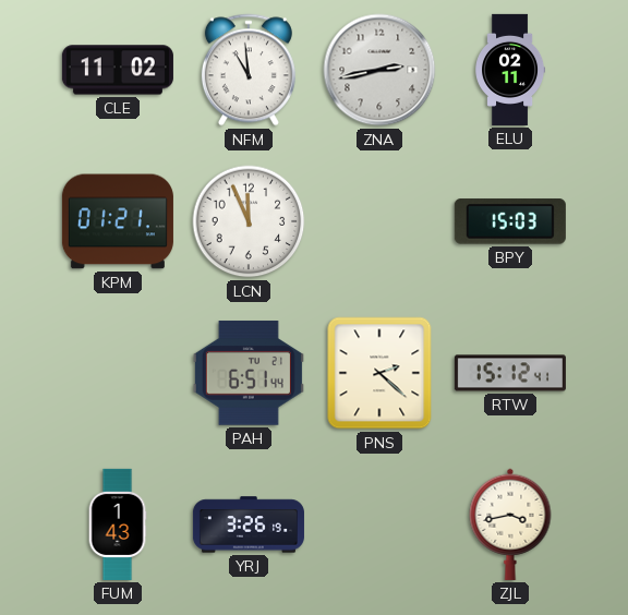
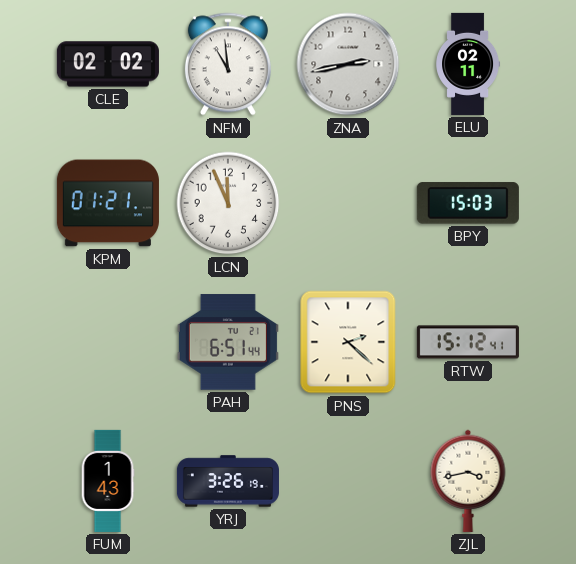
CLE: 11:02 -> 02:02 (108, 64)
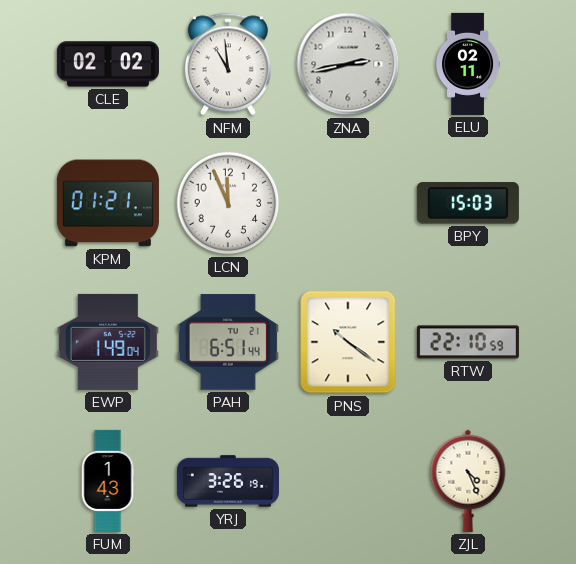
EWP: none -> 1:49 (108, 342)
PNS: 2:22 -> 10:21 (348, 342)
RTW: 15:12 -> 22:10 (468, 342)
ZJL: 3:43 -> 4:26 (468, 481)
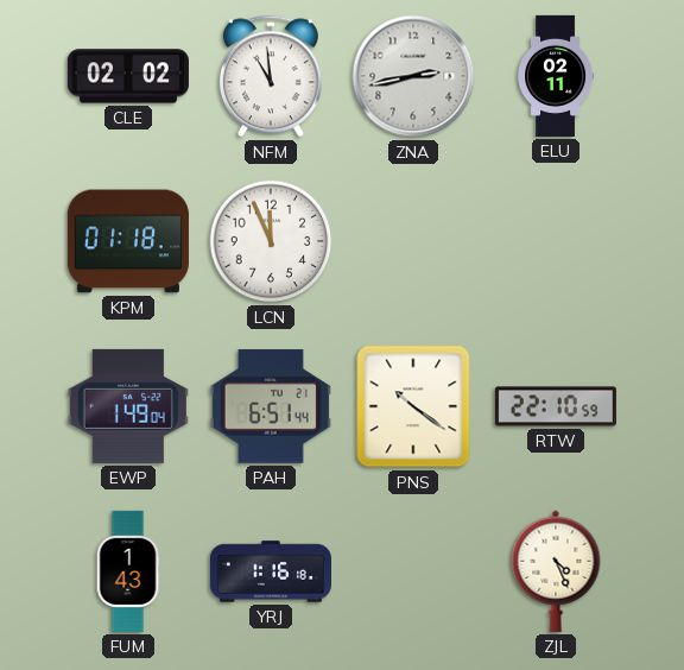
KPM: 01:21 -> 01:18 (128, 241)
BPY: 15:03 -> none (468, 203)
YRJ: 3:26 -> 1:16 (271, 571)
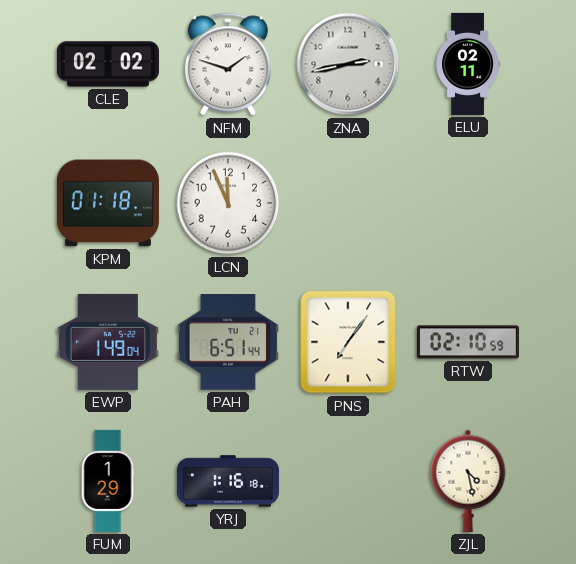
NFM: 10:59 -> 1:48 (228, 64)
PNS: 10:21 -> 7:06 (348, 342)
RTW: 22:10 -> 02:10 (468, 342)
FUM: 1:43 -> 1:29 (108, 481)
ZJL: 4:26 -> 4:28 (468, 481)
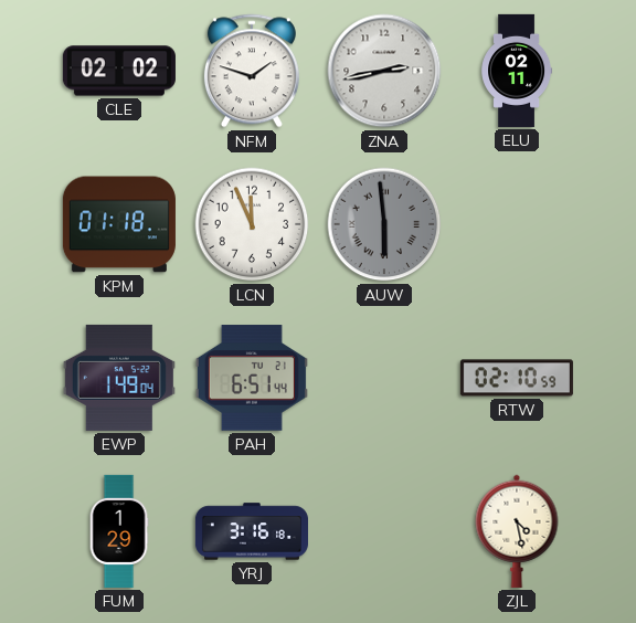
AUW: none -> 5:59 (384, 224)
PNS: 7:06 -> none (348, 342)
YRJ: 1:16 -> 3:16 (252, 531)
